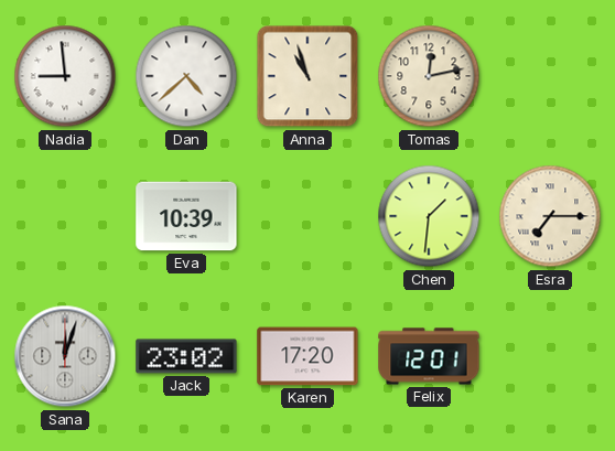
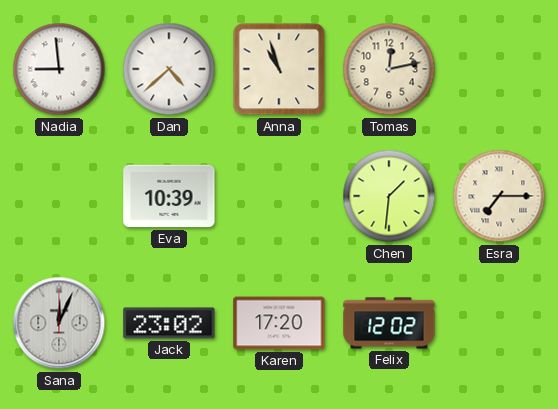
Sana: 12:03 -> 12:04 (59, 323)
Felix: 12:01 -> 12:02 (389, 323)
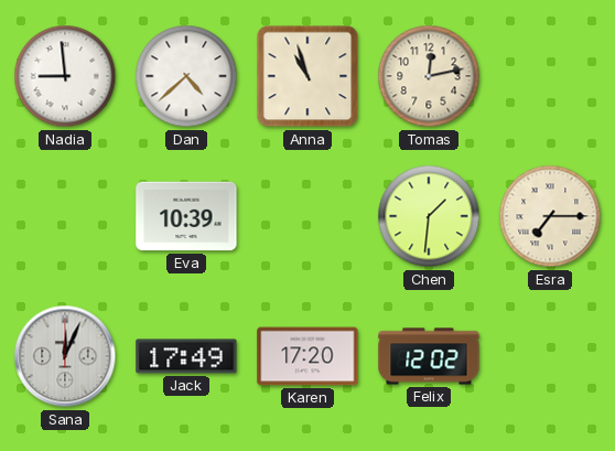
Jack: 23:02 -> 17:49 (186, 356)
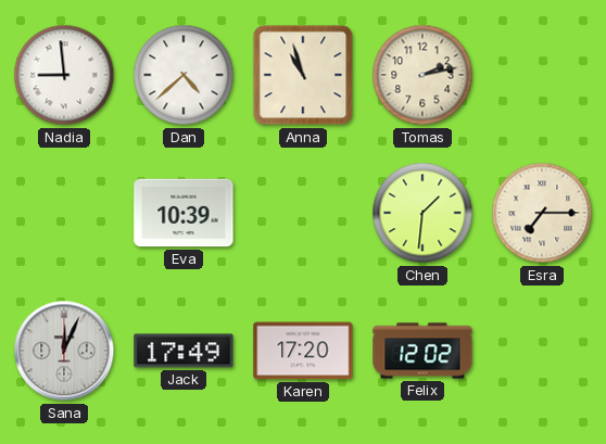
Tomas: 12:13 -> 2:13 (422, 75)
